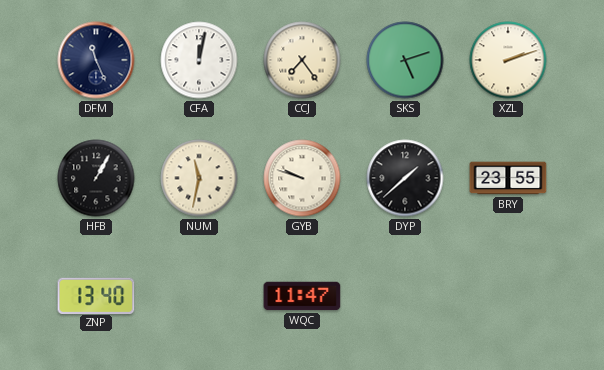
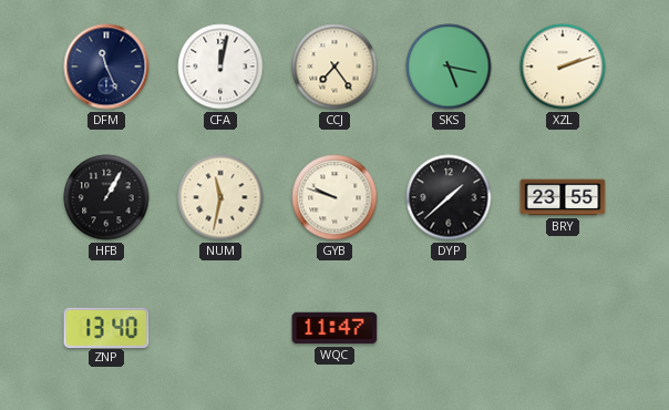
SKS: 5:12 -> 5:17 (449, 66)
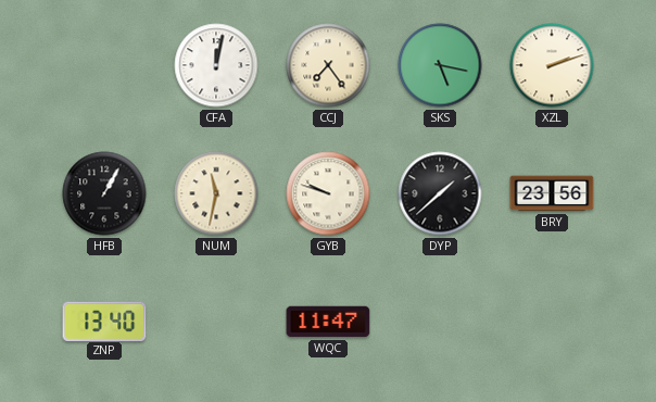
DFM: 11:26 -> none (106, 66)
BRY: 23:55 -> 23:56 (552, 193)
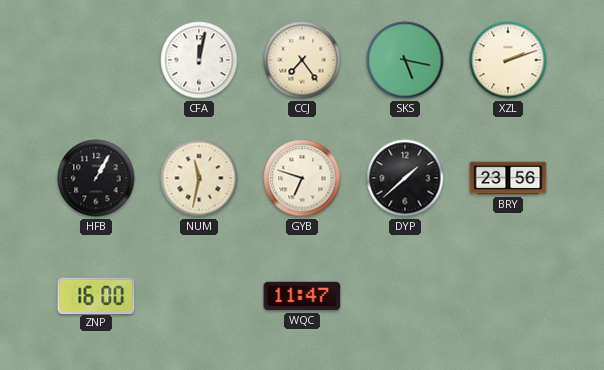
GYB: 9:48 -> 6:48 (302, 178)
ZNP: 13:40 -> 16:00 (96, 295)
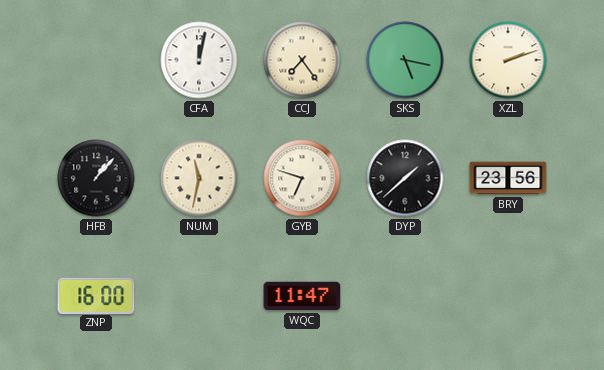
HFB: 1:05 -> 1:07 (96, 178)
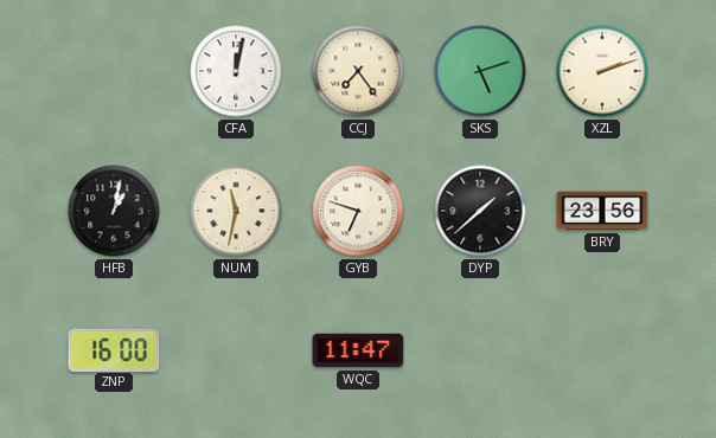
SKS: 5:17 -> 5:12 (480, 71)
HFB: 1:07 -> 1:02 (114, 211)
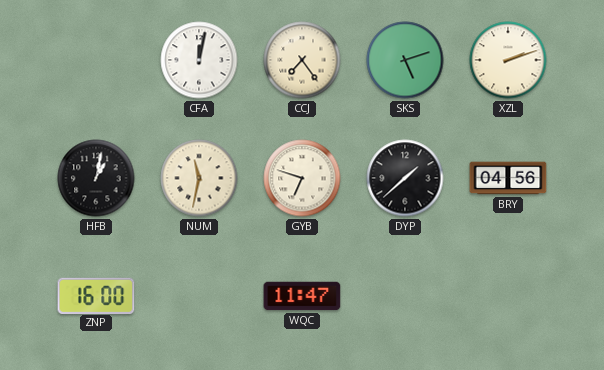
BRY: 23:56 -> 04:56 (508, 178)
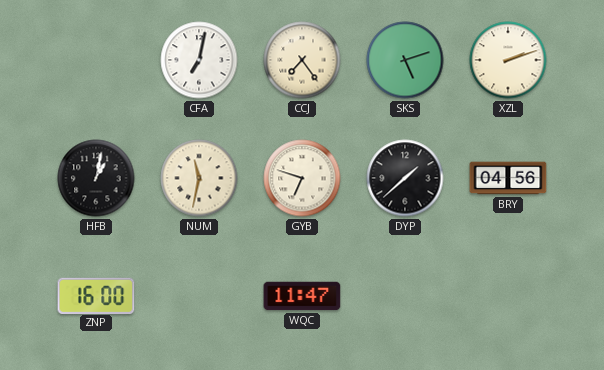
CFA: 12:02 -> 7:02 (199, 60)
